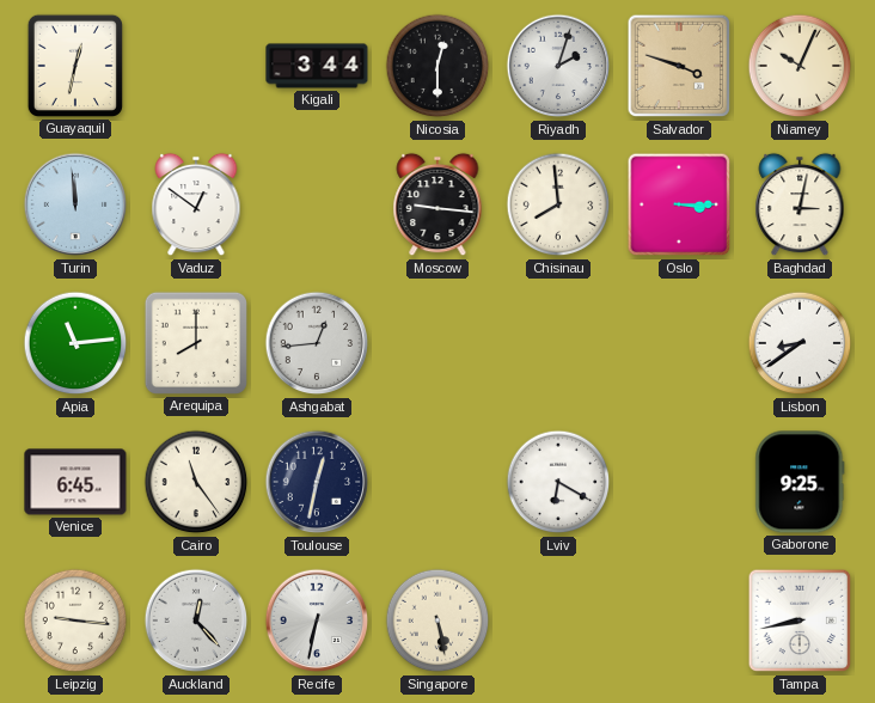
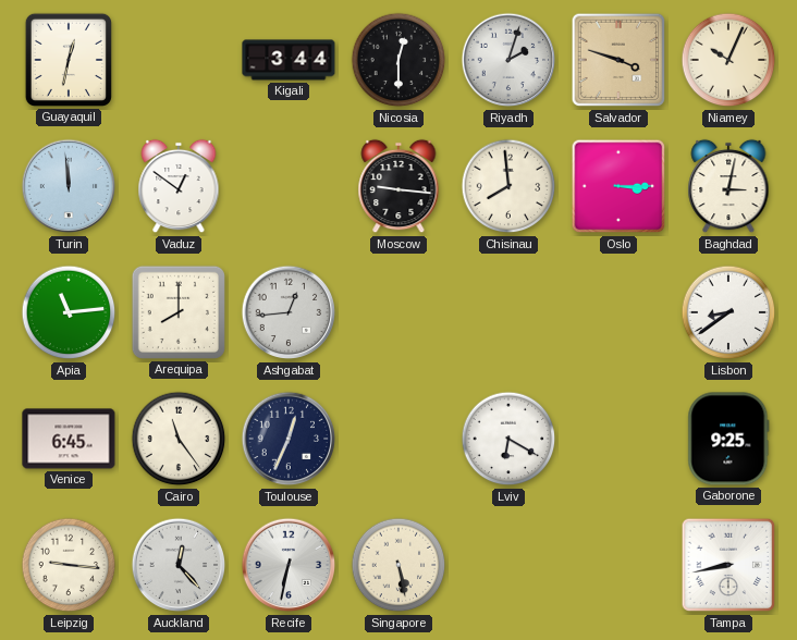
Toulouse: 12:32 -> 12:34 (289, 439)
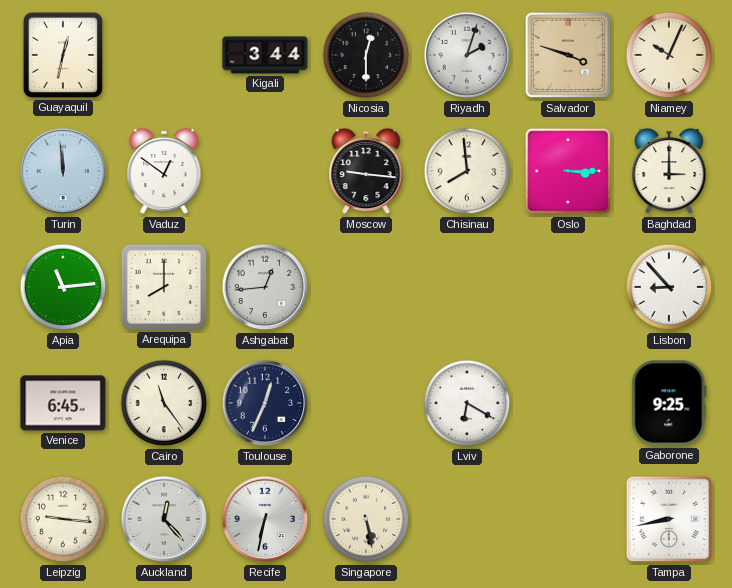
Baghdad: 3:02 -> 3:00 (669, 171)
Lisbon: 8:39 -> 8:53 (669, 287)
